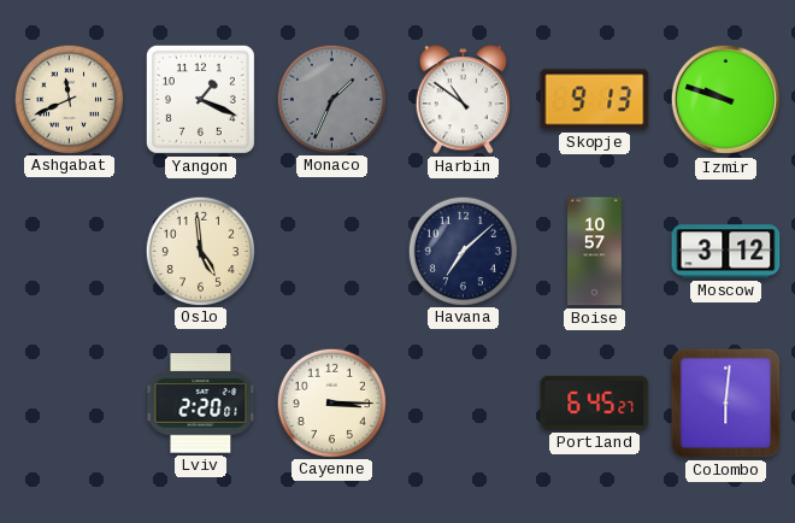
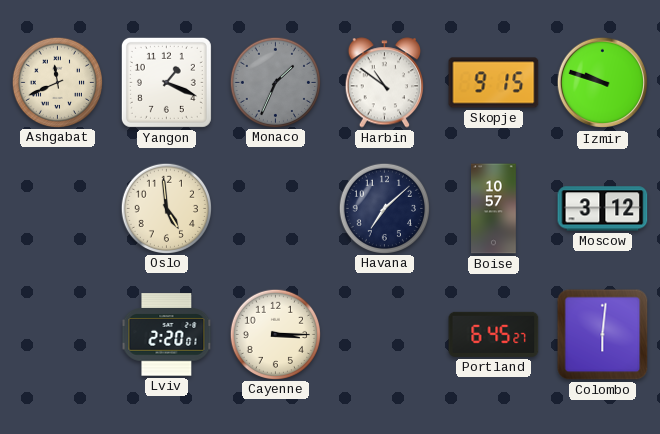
Skopje: 9:13 -> 9:15 (494, 83)
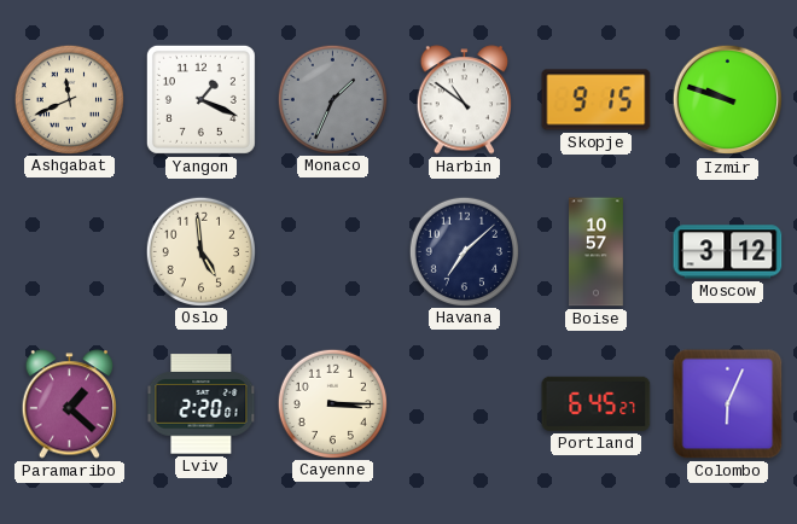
Paramaribo: none -> 1:22 (70, 404)
Colombo: 6:01 -> 6:04 (728, 404)
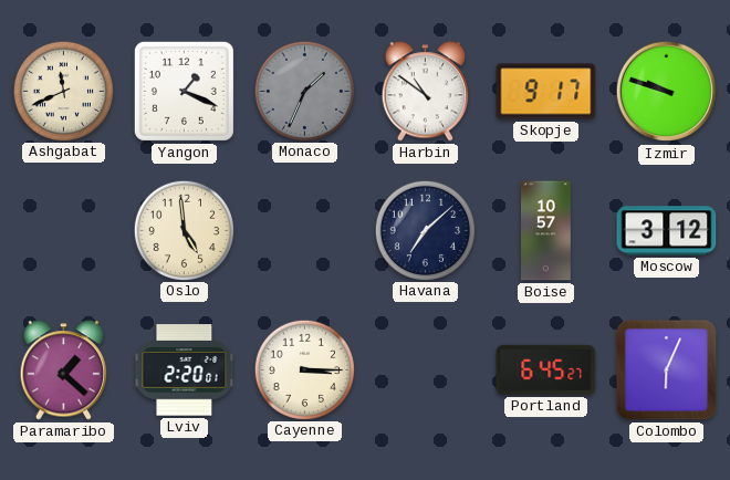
Skopje: 9:15 -> 9:17 (546, 92)
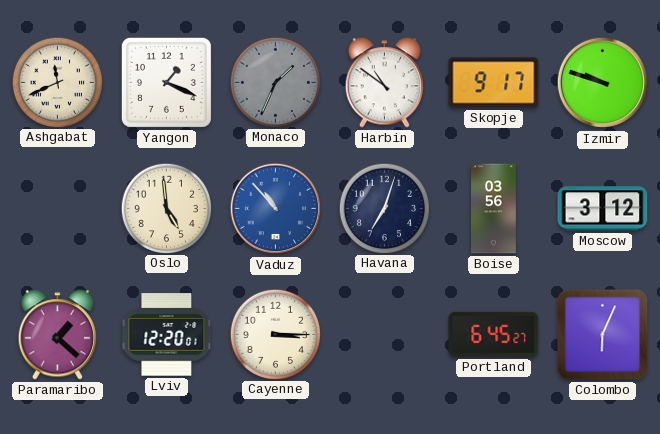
Vaduz: none -> 10:53 (276, 209)
Havana: 7:08 -> 7:03 (384, 208)
Boise: 10:57 -> 03:56 (494, 209)
Lviv: 2:20 -> 12:20 (167, 335)
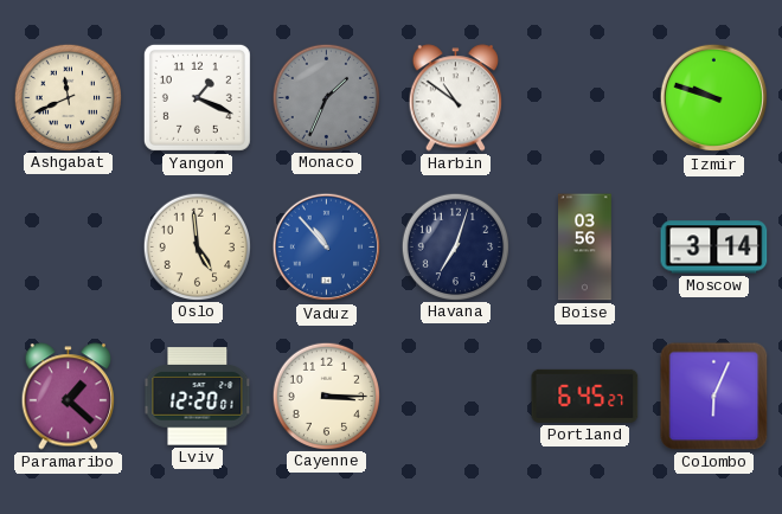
Skopje: 9:17 -> none (494, 83)
Moscow: 3:12 -> 3:14 (714, 248)
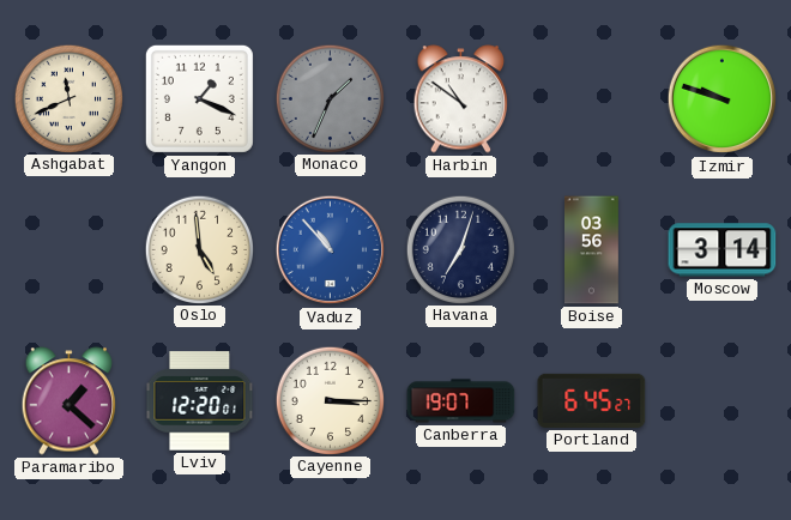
Canberra: none -> 19:07 (461, 401)
Colombo: 6:04 -> none (714, 397)
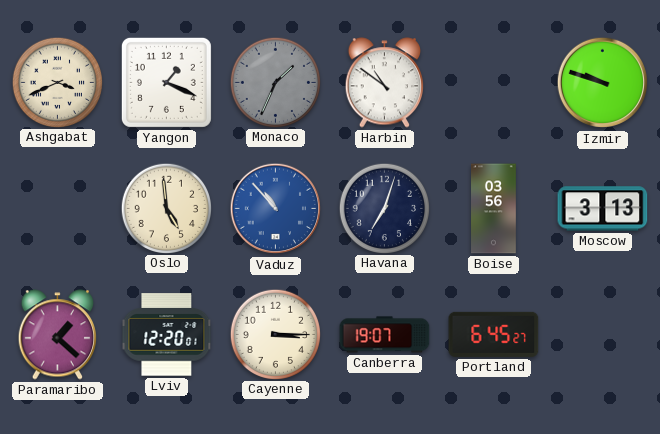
Ashgabat: 11:41 -> 3:41 (57, 82)
Moscow: 3:14 -> 3:13 (603, 209)
